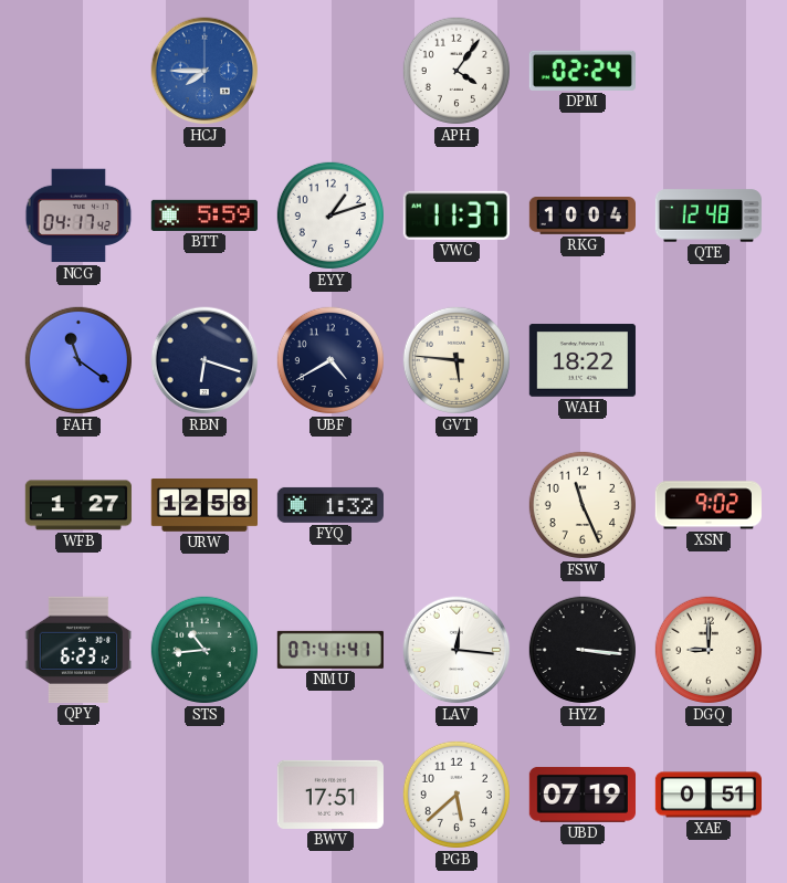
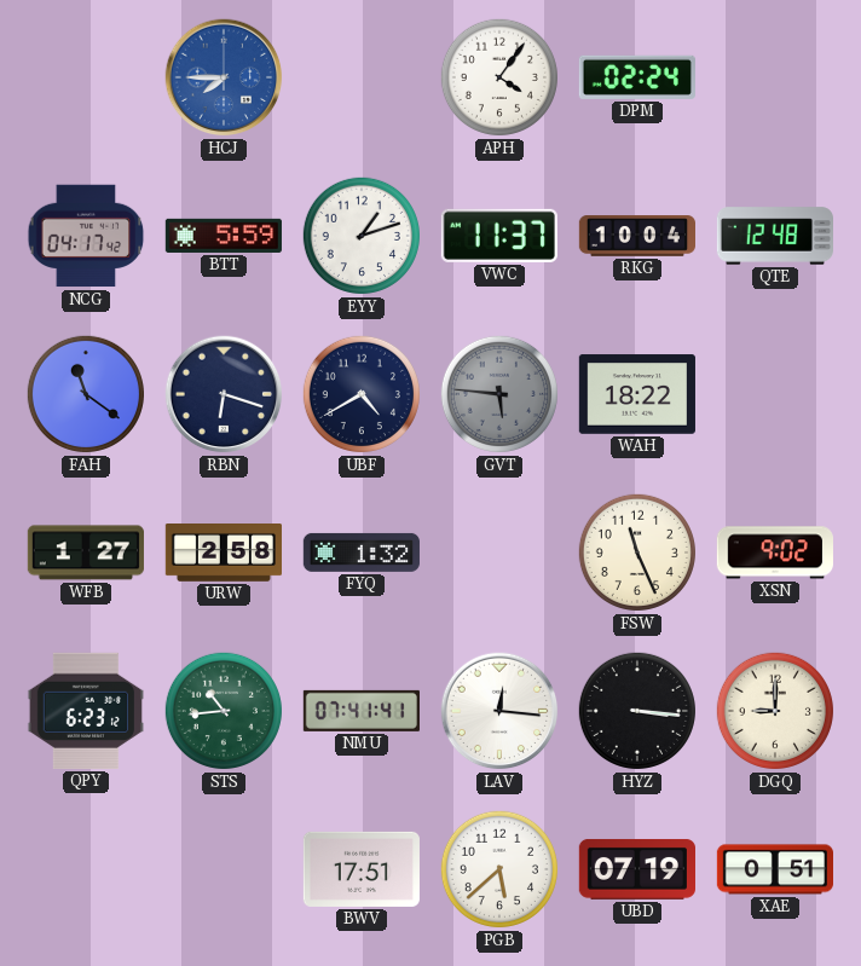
GVT dial: cream -> grey (499, 394)
URW: 12:58 -> 2:58 (223, 554)
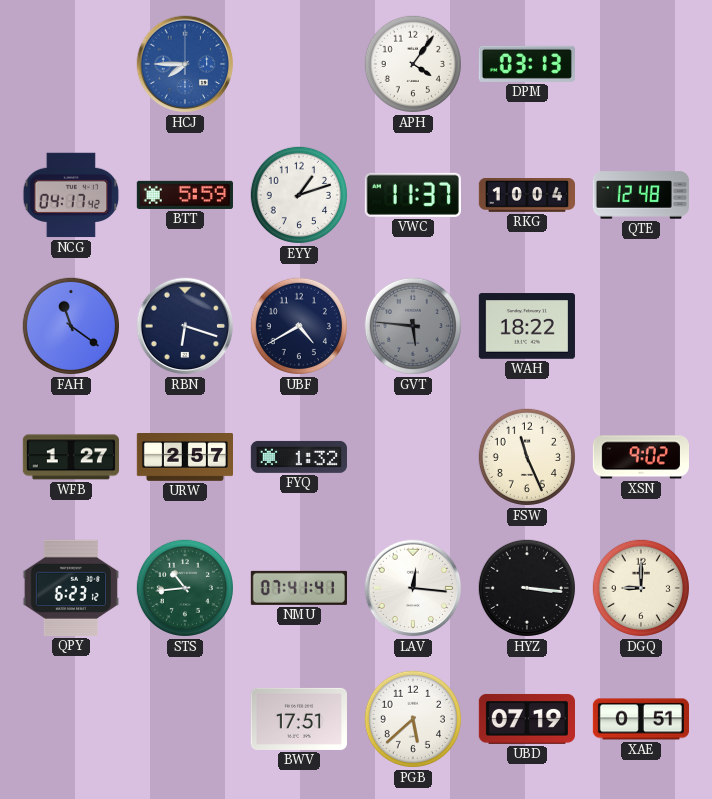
DPM: 02:24 -> 03:13 (527, 64)
URW: 2:58 -> 2:57 (184, 458)
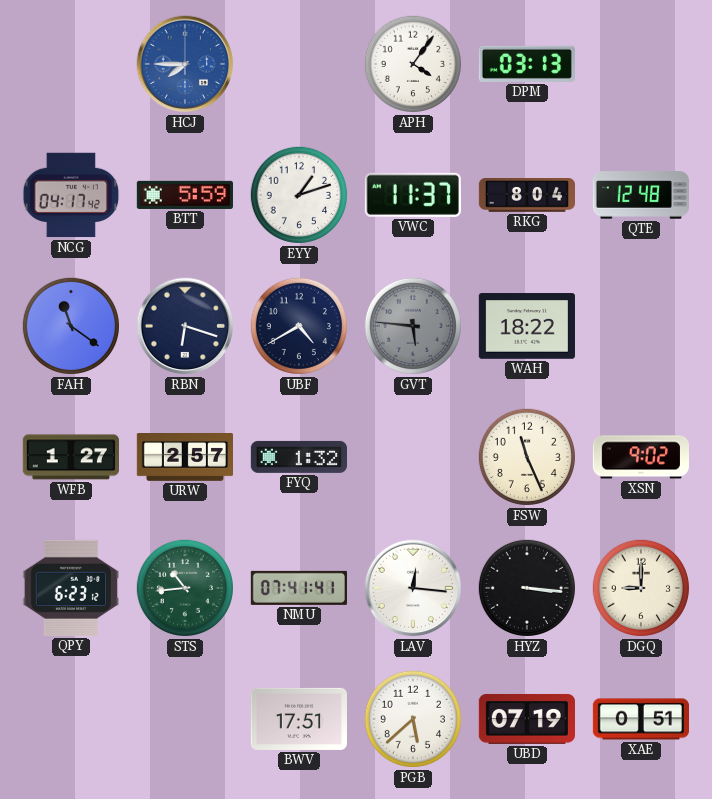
RKG: 10:04 -> 8:04 (527, 195)
